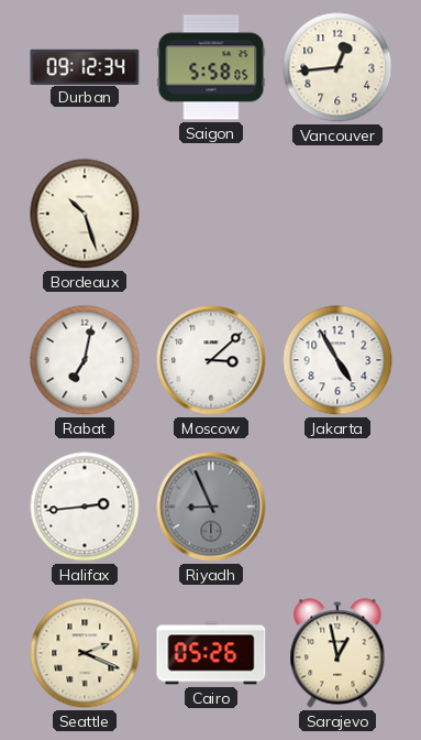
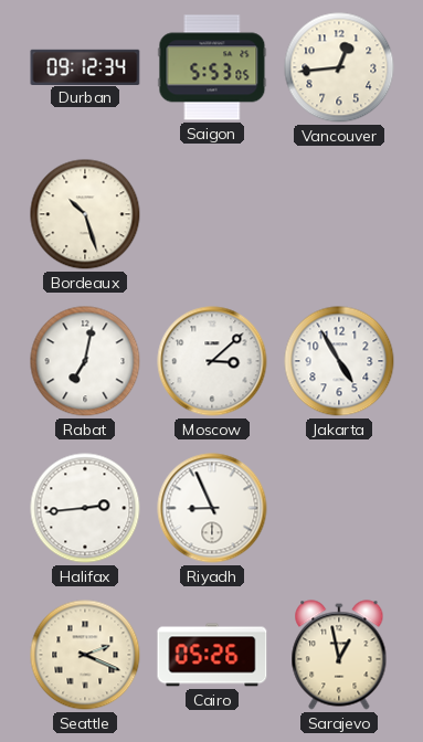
Saigon: 5:58 -> 5:53 (212, 67)
Riyadh dial: grey -> white (212, 508)
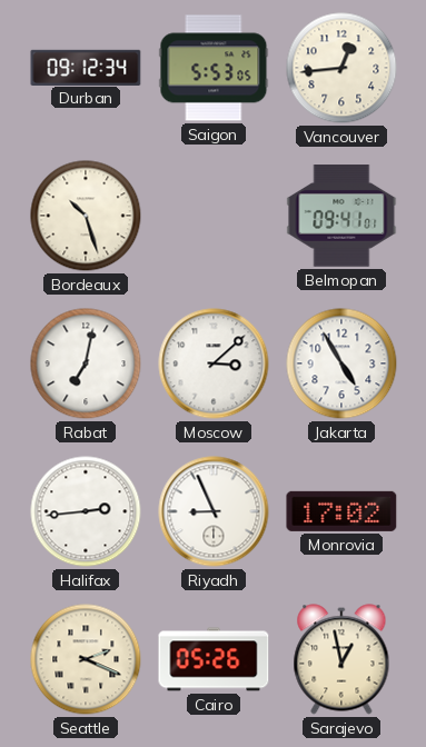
Belmopan: none -> 09:41 (341, 216)
Monrovia: none -> 17:02 (341, 511)
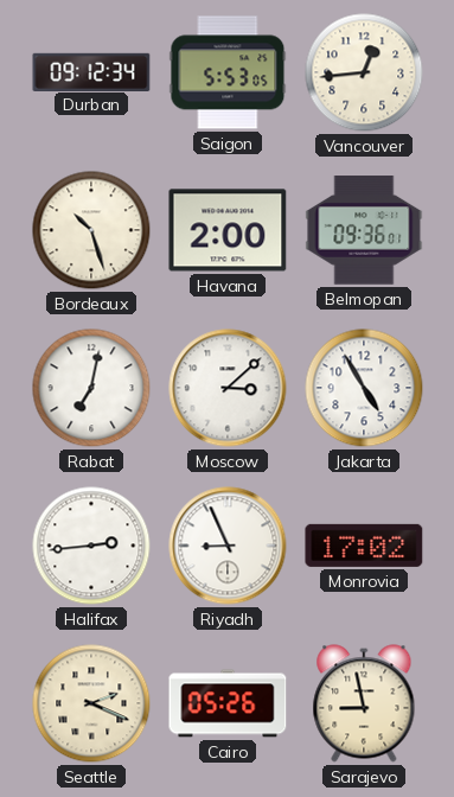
Havana: none -> 2:00 (228, 230)
Belmopan: 09:41 -> 09:36 (364, 230)
Sarajevo: 12:58 -> 8:58 (364, 703)
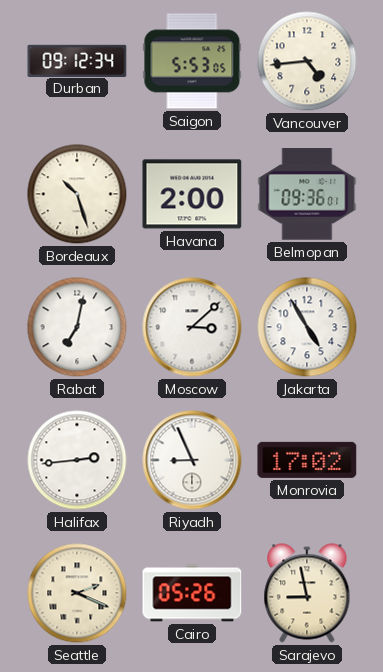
Vancouver: 12:44 -> 4:44 (307, 61)
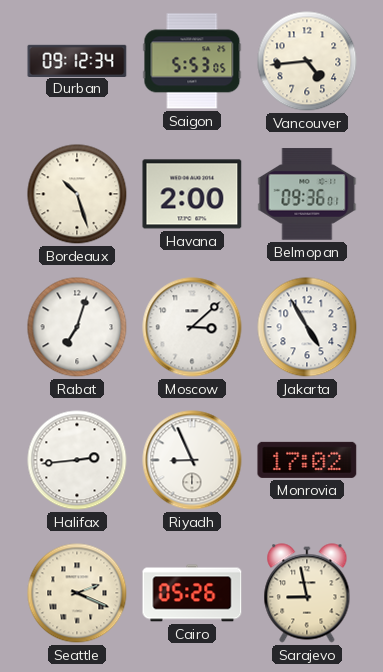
Rabat: 7:02 -> 7:03 (77, 327)
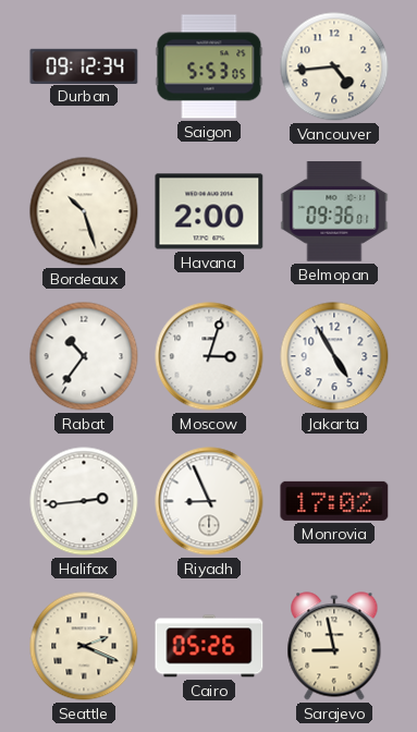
Rabat: 7:03 -> 10:36 (84, 356)
Moscow: 3:08 -> 3:03 (209, 356)
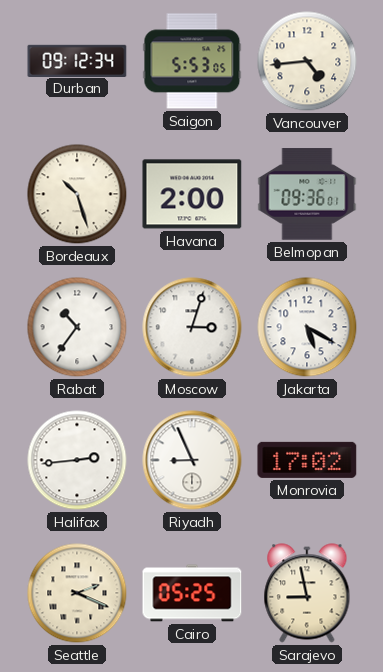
Jakarta: 4:55 -> 5:20 (307, 327)
Cairo: 05:26 -> 05:25 (192, 593)
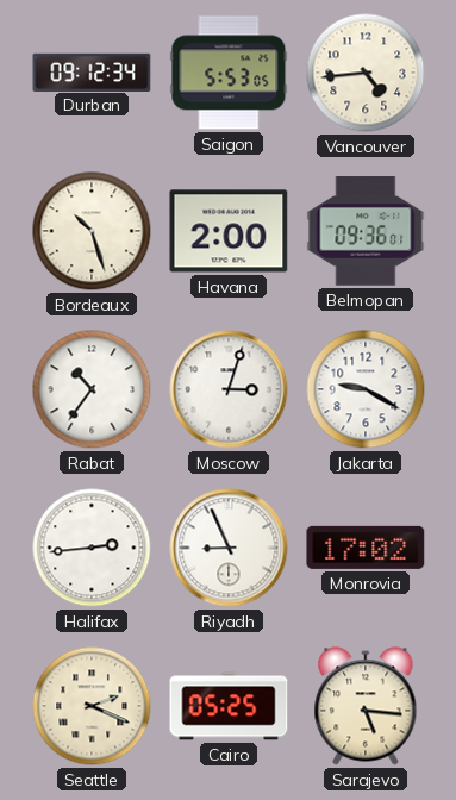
Jakarta: 5:20 -> 9:20 (366, 389)
Sarajevo: 8:58 -> 5:16 (366, 706)
